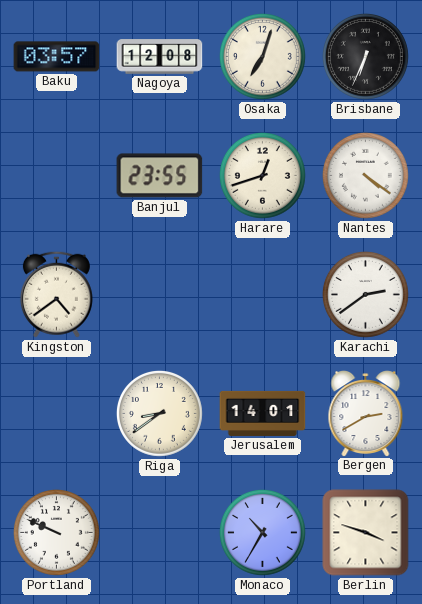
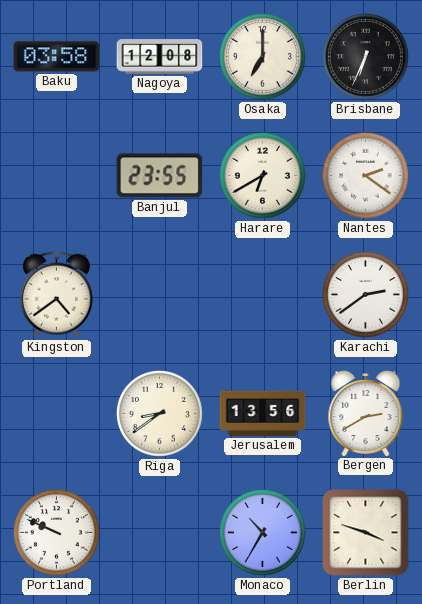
Baku: 03:57 -> 03:58 (57, 57)
Osaka: 7:03 -> 7:00 (262, 56)
Harare: 12:42 -> 6:40 (262, 175)
Nantes: 4:21 -> 2:21 (365, 175)
Jerusalem: 14:01 -> 13:56 (263, 413)
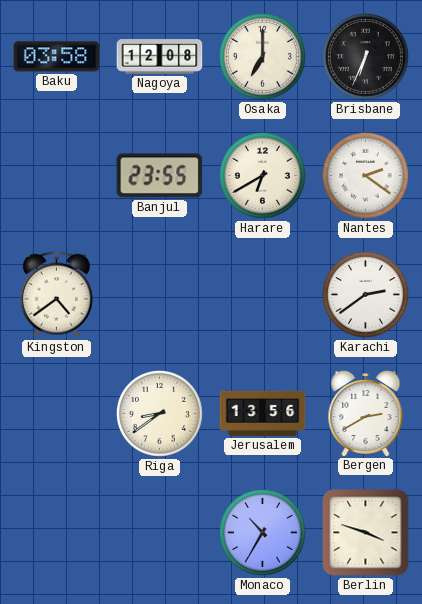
Portland: 9:49 -> none (56, 532)
